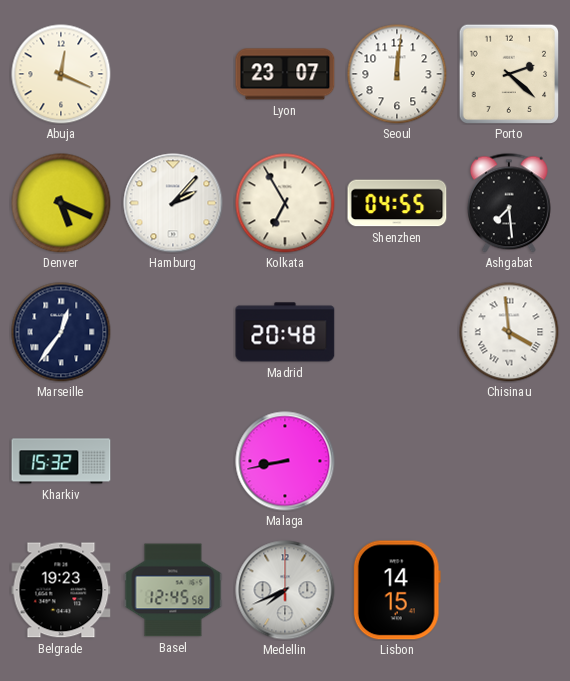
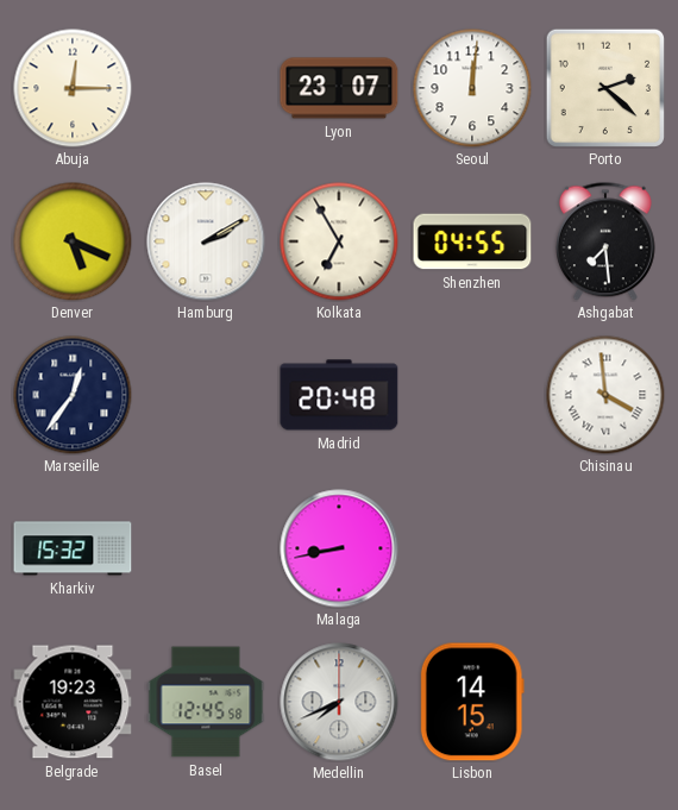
Abuja: 12:19 -> 12:15 (73, 88)
Hamburg: 2:07 -> 2:10 (206, 241)
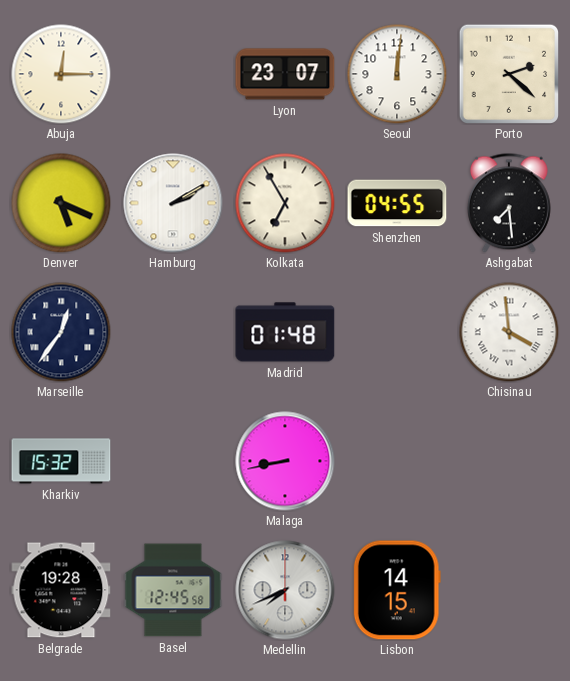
Madrid: 20:48 -> 01:48 (285, 332)
Belgrade: 19:23 -> 19:28 (61, 590)
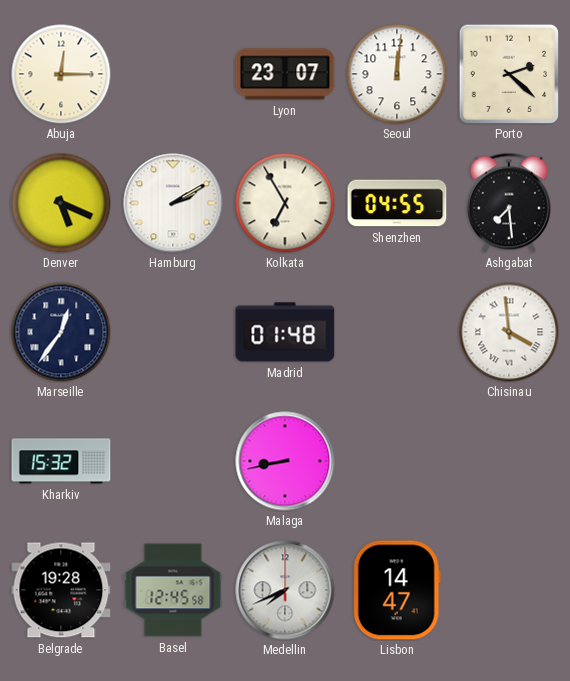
Lisbon: 14:15 -> 14:47 (397, 590)
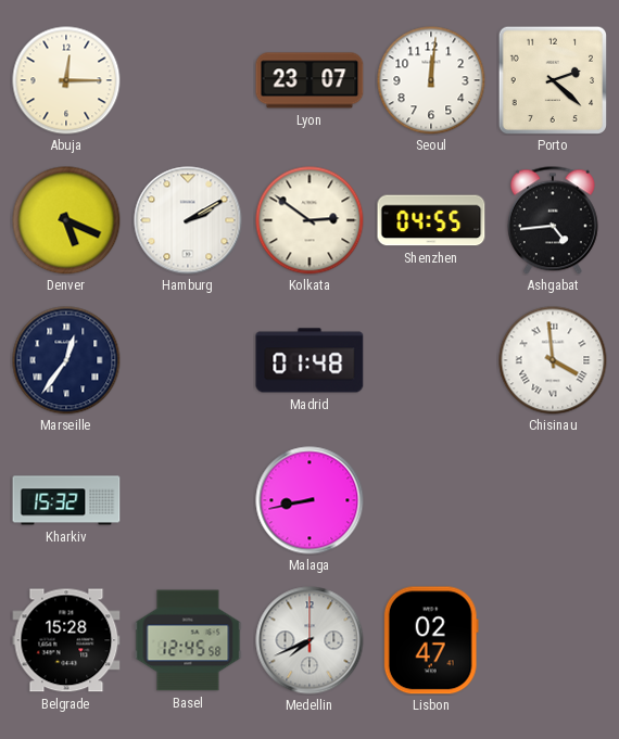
Kolkata: 6:55 -> 2:51 (309, 220)
Ashgabat: 7:29 -> 4:44 (553, 220)
Belgrade: 19:28 -> 15:28 (66, 640)
Lisbon: 14:47 -> 02:47 (431, 640)
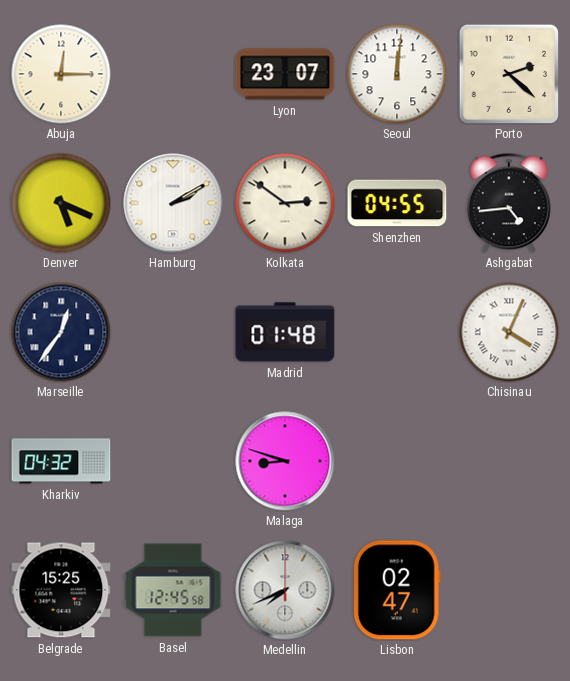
Chisinau: 3:59 -> 4:04 (509, 332)
Kharkiv: 15:32 -> 04:32 (61, 461)
Malaga: 8:43 -> 8:48 (285, 461)
Belgrade: 15:28 -> 15:25 (61, 590)
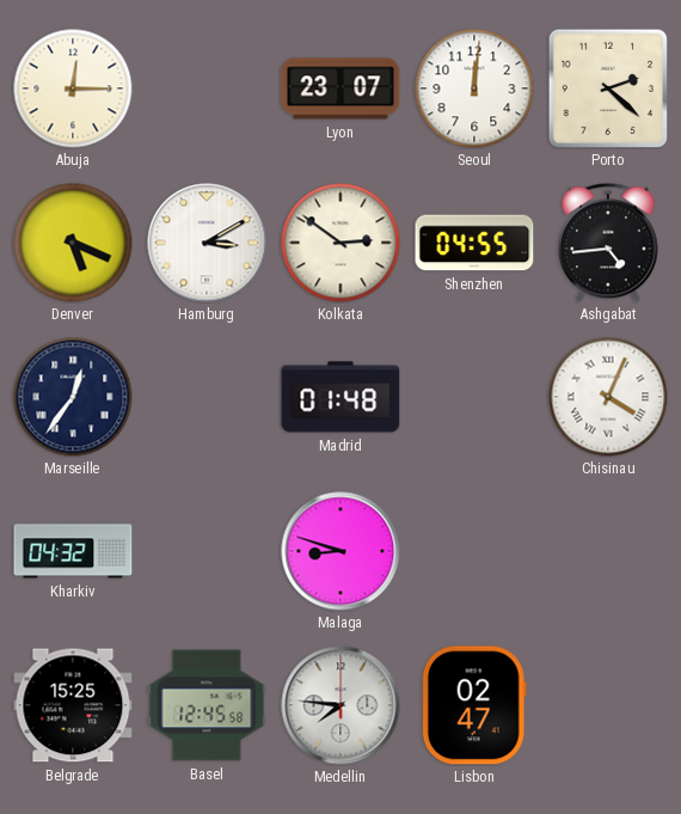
Hamburg: 2:10 -> 3:10 (207, 243)
Medellin: 7:41 -> 7:46 (340, 705)
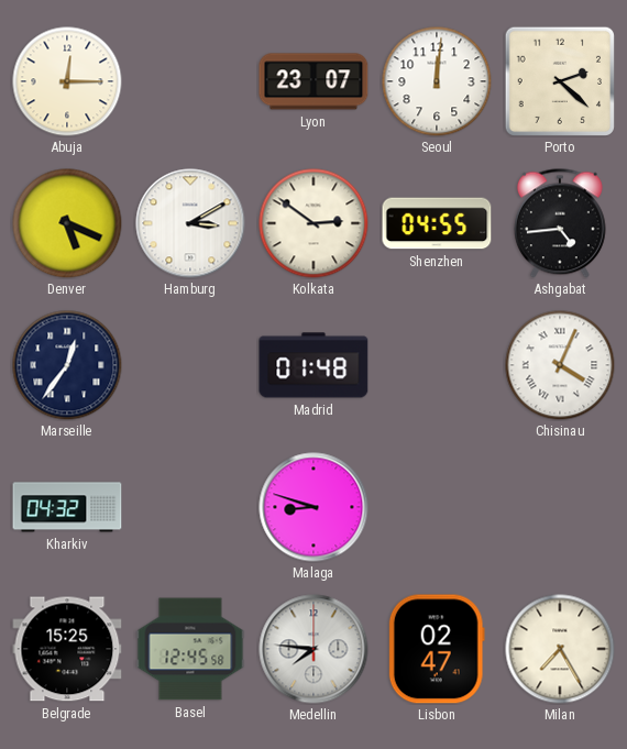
Milan: none -> 7:25 (560, 649)
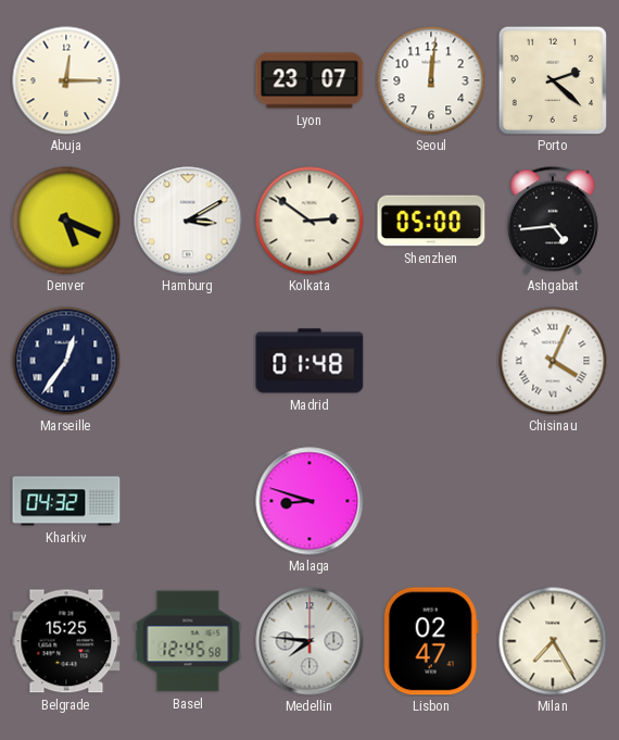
Shenzhen: 04:55 -> 05:00 (431, 221)
